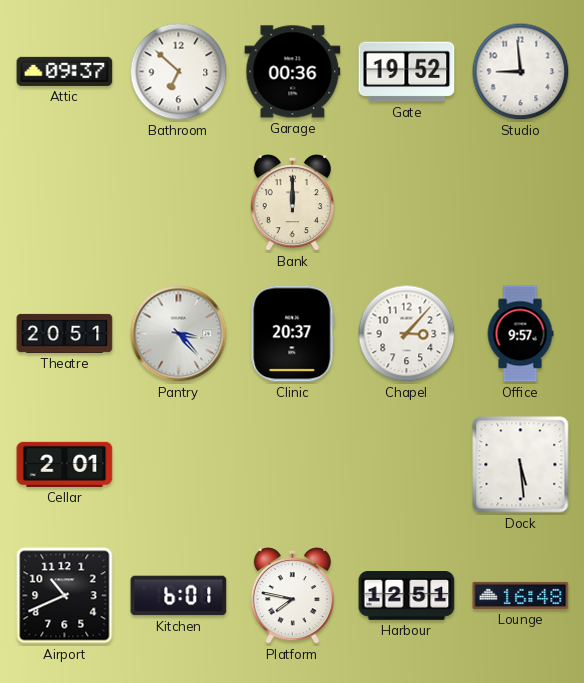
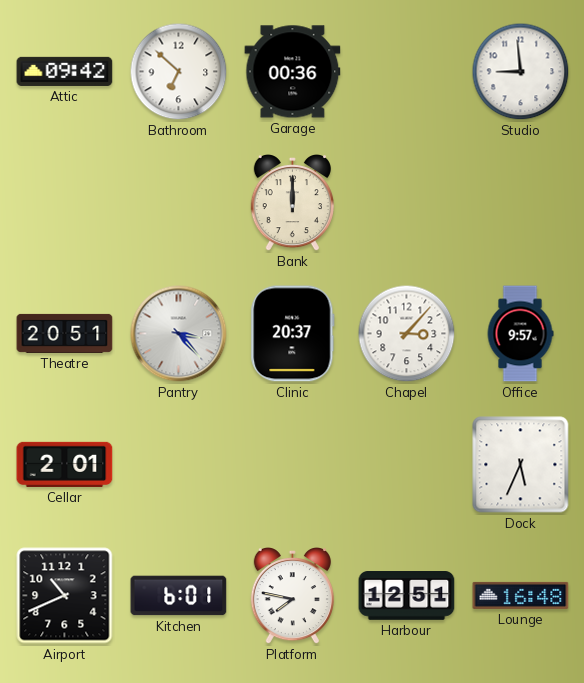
Attic: 09:37 -> 09:42 (65, 71)
Gate: 19:52 -> none (407, 72)
Dock: 5:29 -> 5:34 (521, 465)
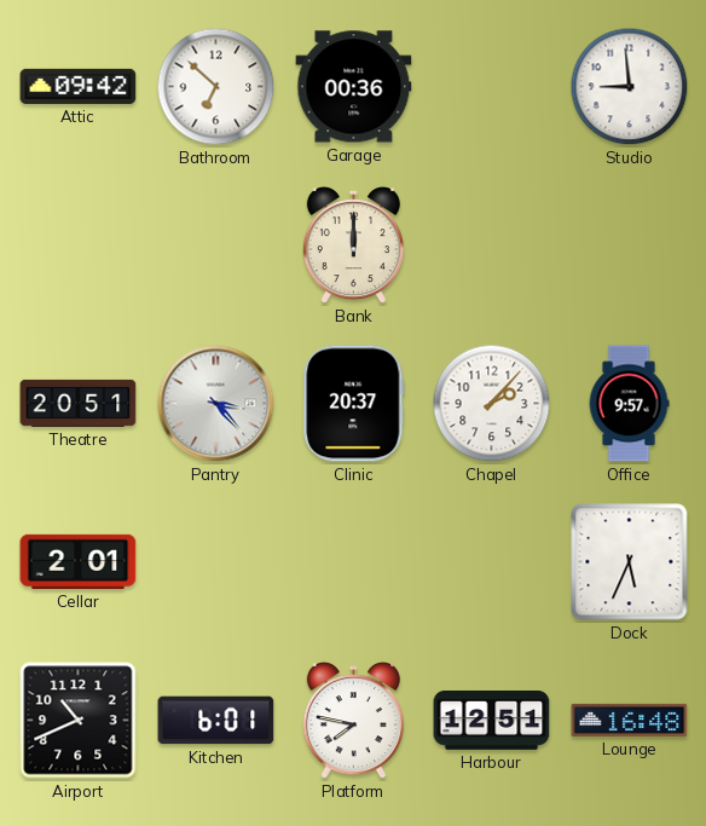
Chapel: 3:07 -> 2:07 (492, 404)
